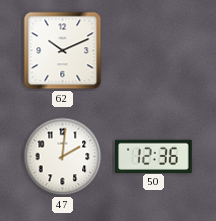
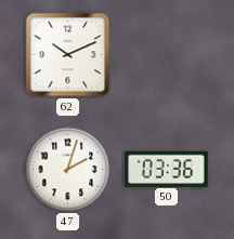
47: 2:01 -> 2:03 (68, 170)
50: 12:36 -> 03:36 (167, 169)
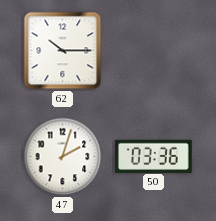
62: 10:11 -> 10:15 (63, 51)
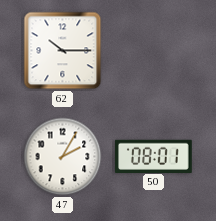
47: 2:03 -> 2:05 (63, 157)
50: 03:36 -> 08:01 (154, 156)
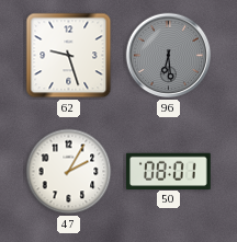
62: 10:15 -> 9:27 (69, 56)
96: none -> 6:29 (169, 56)
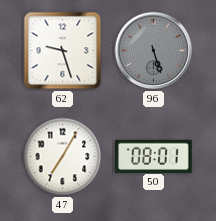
96: 6:29 -> 5:27 (154, 51)
47: 2:05 -> 7:05 (63, 157)
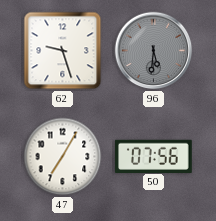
96: 5:27 -> 5:31 (154, 51)
50: 08:01 -> 07:56 (154, 156)
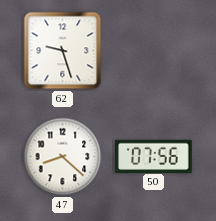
96: 5:31 -> none (154, 51)
47: 7:05 -> 8:22 (63, 157)
